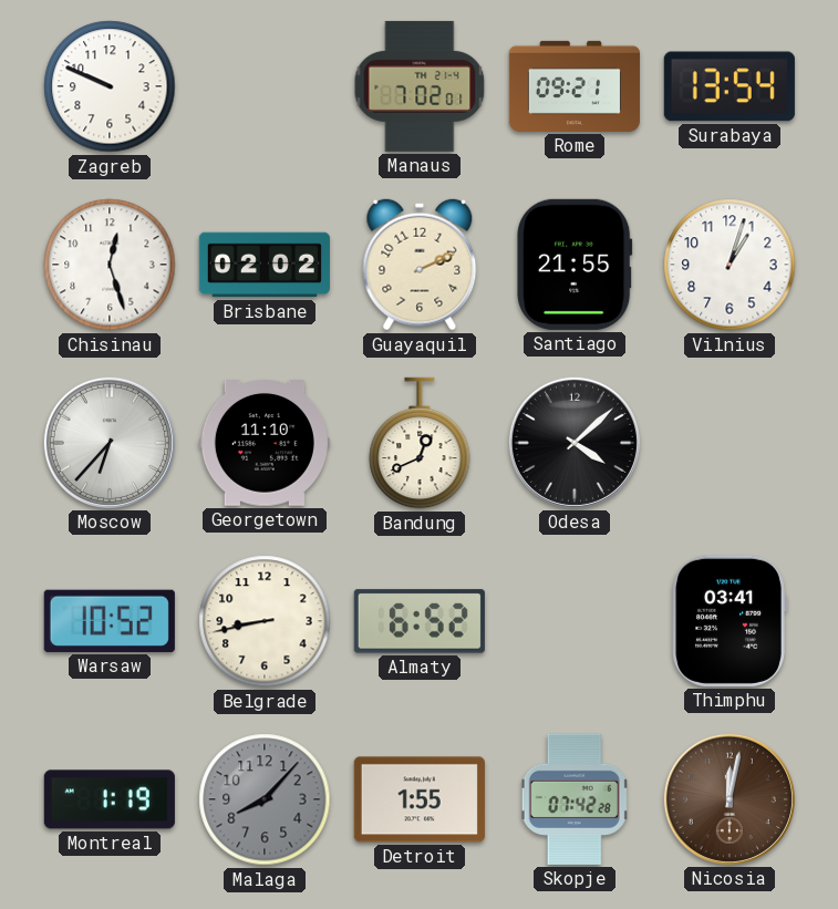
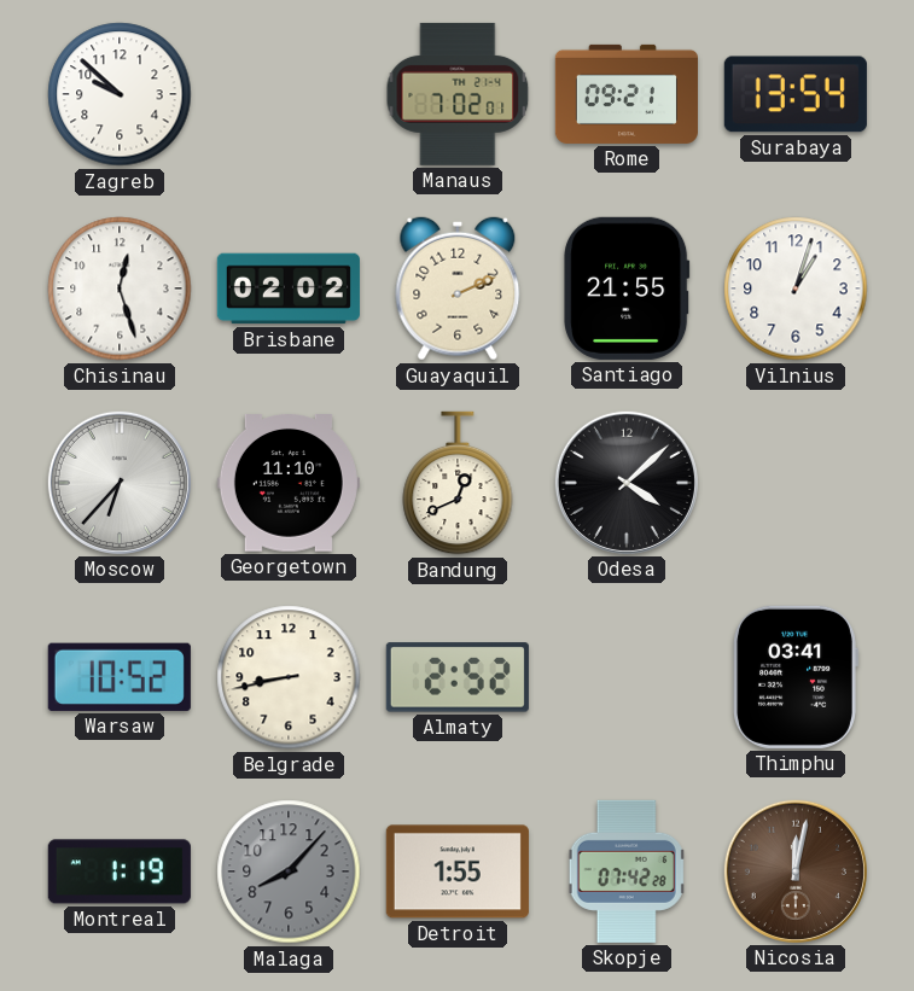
Zagreb: 9:49 -> 9:52 (120, 94)
Almaty: 6:52 -> 2:52 (458, 677)
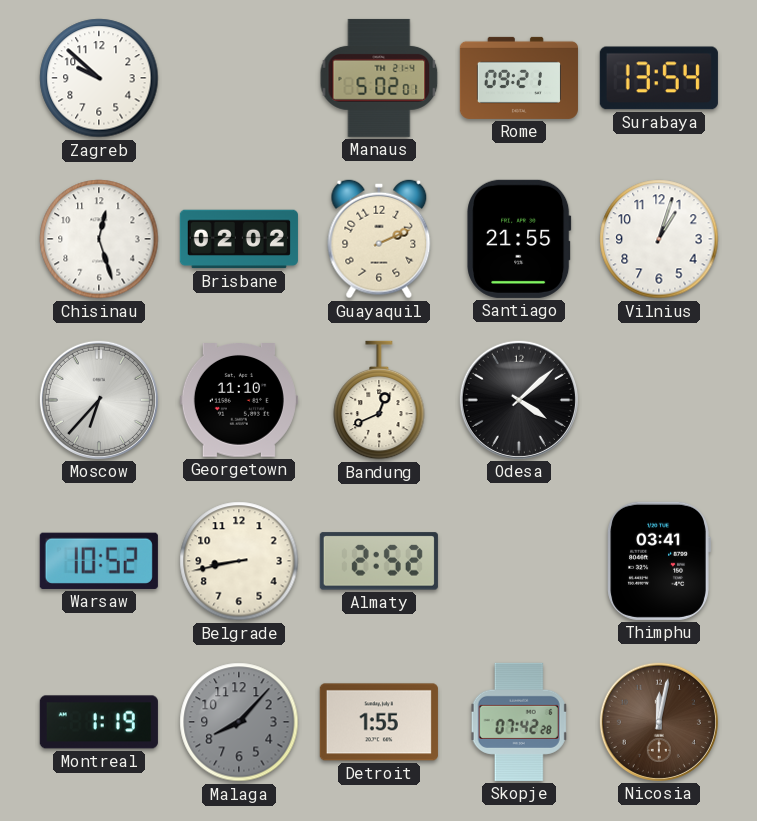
Manaus: 7:02 -> 5:02 (379, 78)
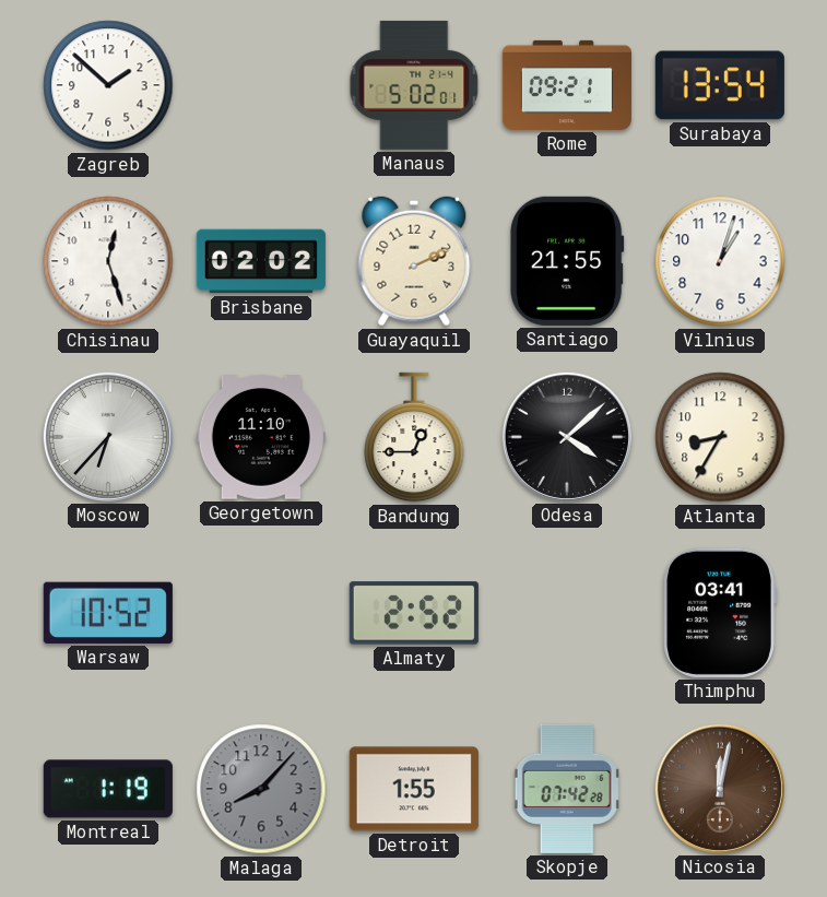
Zagreb: 9:52 -> 1:52 (108, 85)
Bandung: 12:41 -> 12:45 (414, 437)
Atlanta: none -> 8:35 (720, 437)
Belgrade: 8:43 -> none (239, 561)
